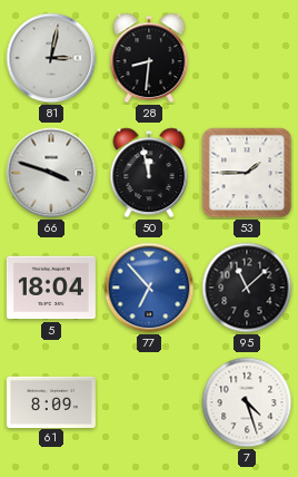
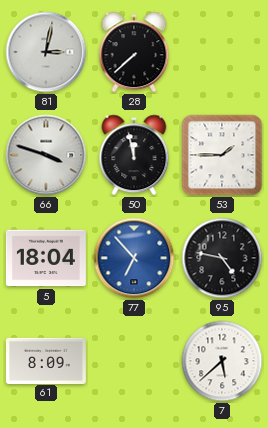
28: 8:31 -> 7:38 (134, 52)
95: 11:08 -> 4:47 (222, 258)
7: 4:27 -> 5:38 (222, 361)
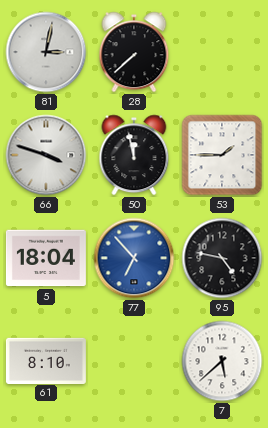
61: 8:09 -> 8:10 (46, 360)
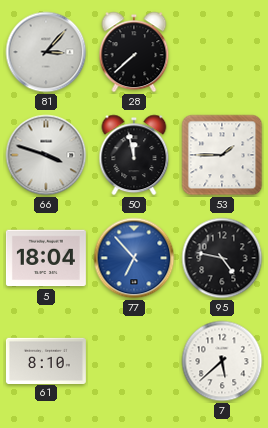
81: 3:02 -> 3:07 (46, 52)
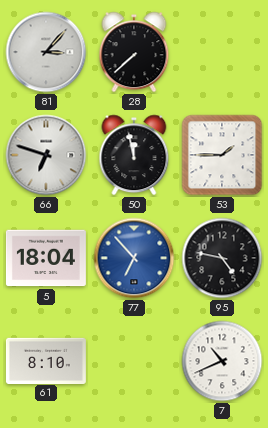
66: 3:48 -> 6:48 (46, 155)
7: 5:38 -> 10:41 (222, 361)
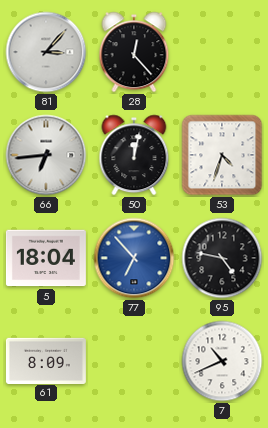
28: 7:38 -> 12:23 (134, 52)
66: 6:48 -> 6:44 (46, 155)
50: 11:58 -> 12:02 (134, 155)
53: 1:45 -> 4:33 (222, 155)
61: 8:10 -> 8:09 (46, 360)
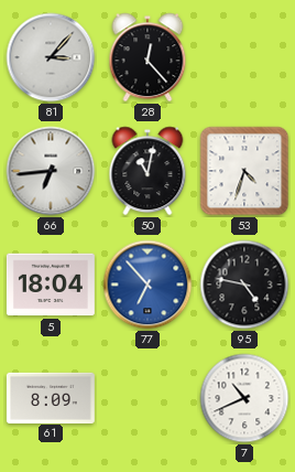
50: 12:02 -> 11:02 (147, 171)
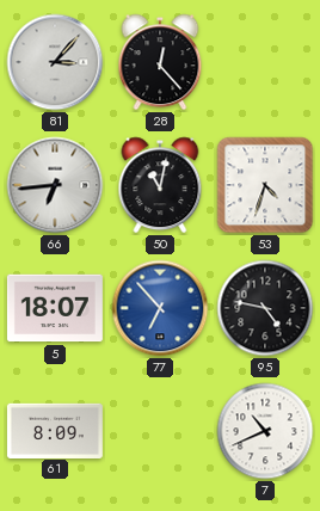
5: 18:04 -> 18:07 (55, 308)
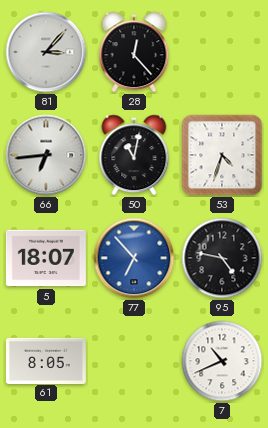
61: 8:09 -> 8:05 (46, 360)
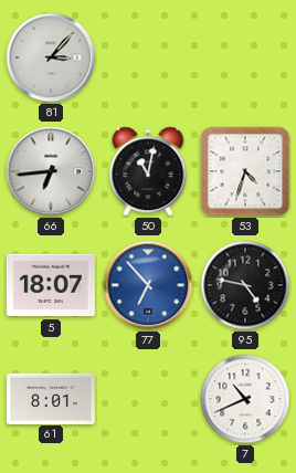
28: 12:23 -> none (134, 52)
61: 8:05 -> 8:01 (51, 398)
